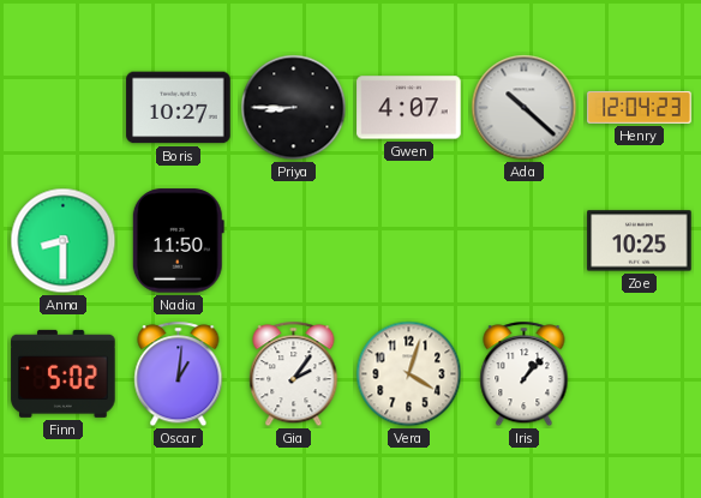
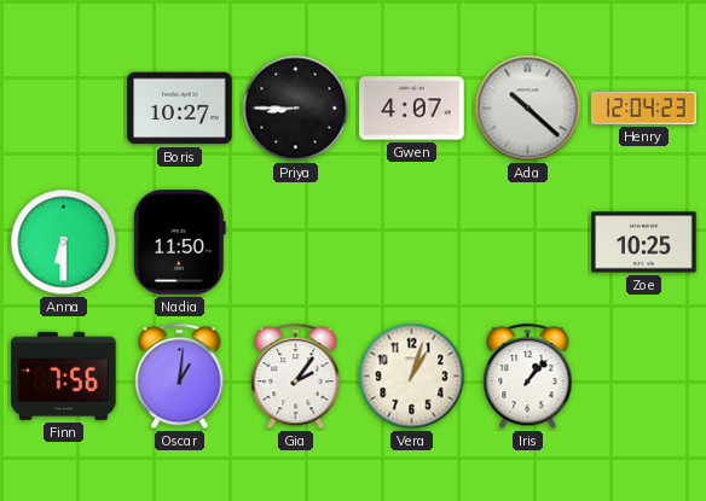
Anna: 8:30 -> 6:30 (64, 243)
Finn: 5:02 -> 7:56 (64, 375)
Vera: 4:03 -> 1:03 (412, 377)
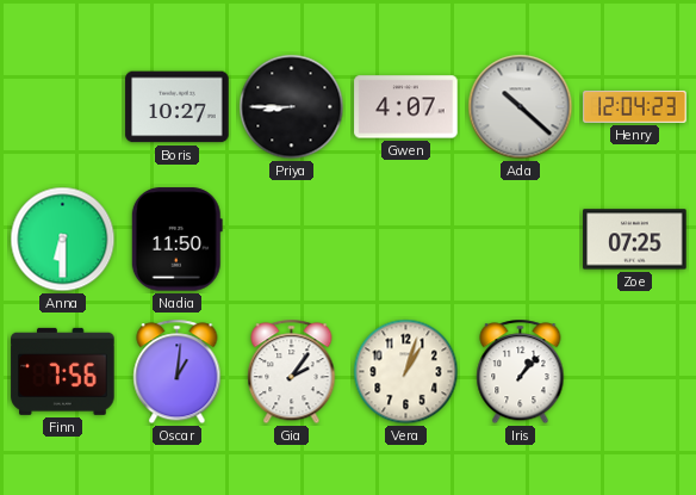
Zoe: 10:25 -> 07:25 (635, 240)
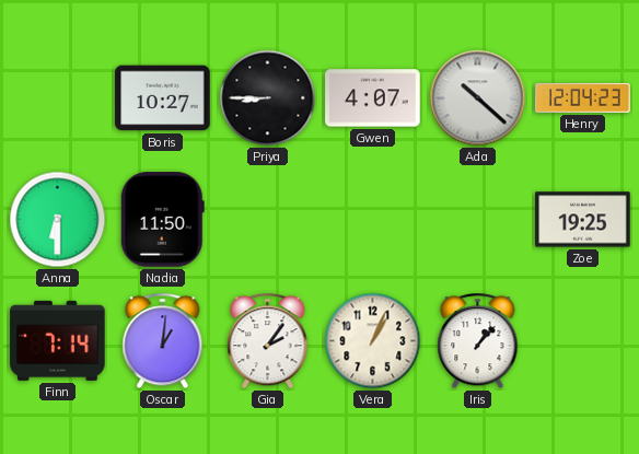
Zoe: 07:25 -> 19:25 (583, 220)
Finn: 7:56 -> 7:14 (58, 340)
Vera: 1:03 -> 1:04 (373, 341)
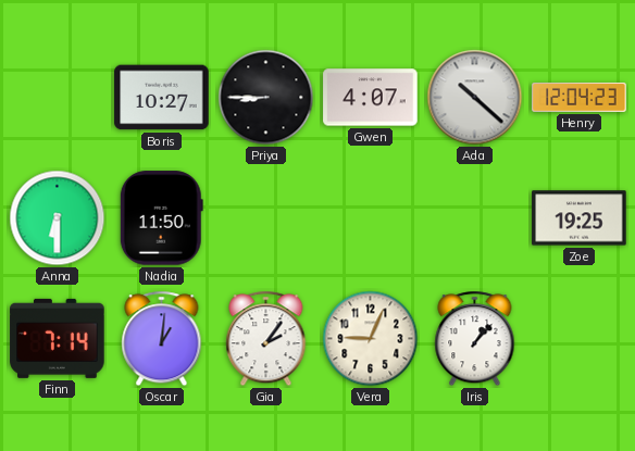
Vera: 1:04 -> 9:04 (371, 339)
